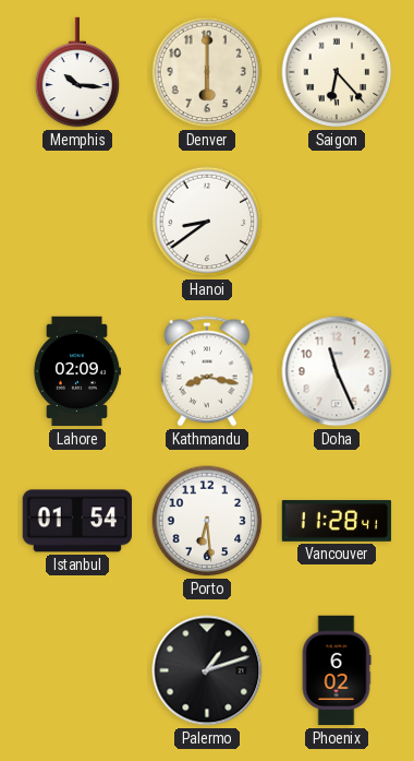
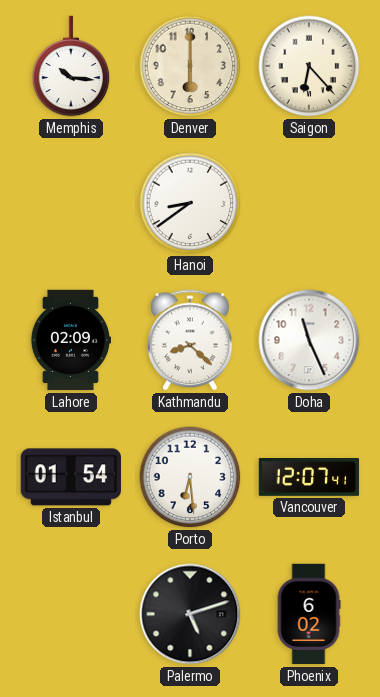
Kathmandu: 8:17 -> 8:22 (191, 340)
Vancouver: 11:28 -> 12:07 (309, 477)
Palermo: 1:12 -> 5:12 (190, 614)
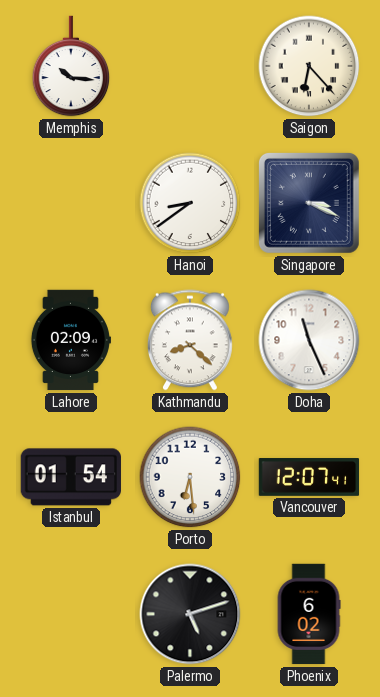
Denver: 6:00 -> none (190, 66)
Singapore: none -> 3:19 (309, 203)
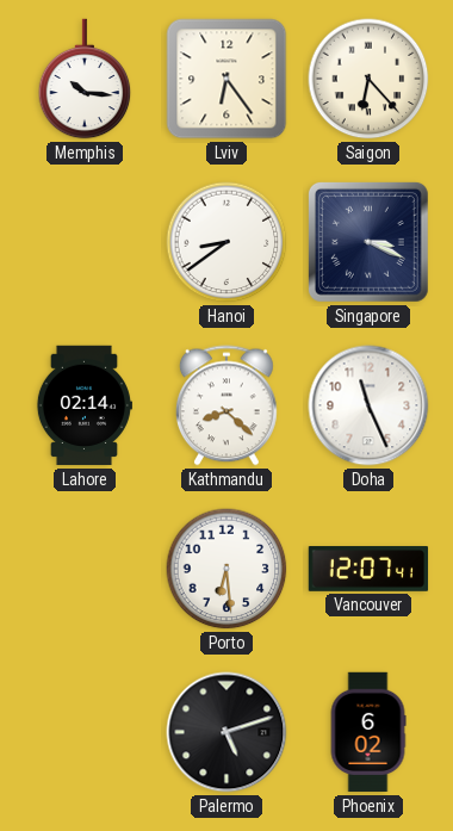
Lviv: none -> 6:24 (226, 79)
Lahore: 02:09 -> 02:14 (83, 405)
Istanbul: 01:54 -> none (71, 477)
